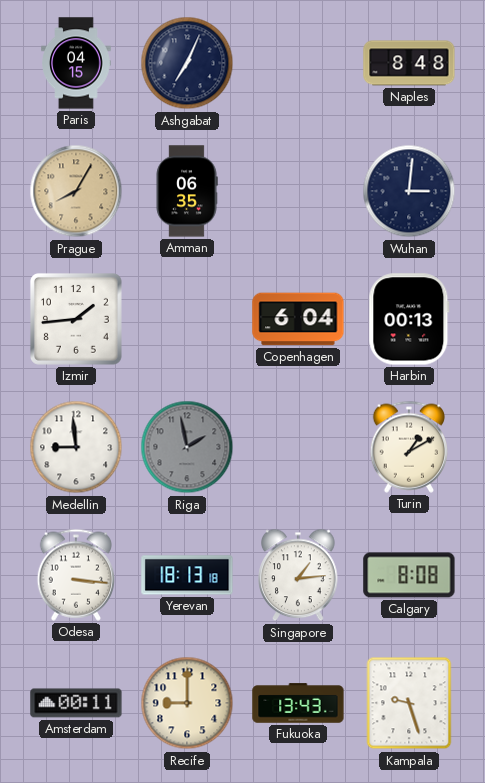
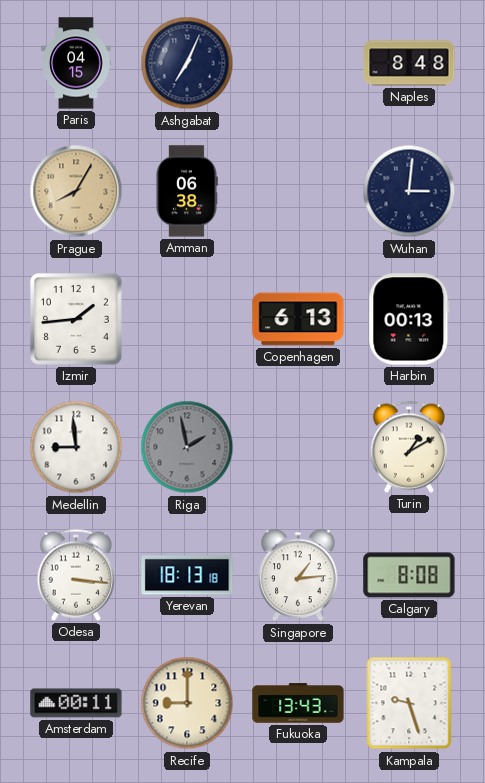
Amman: 06:35 -> 06:38 (187, 191)
Copenhagen: 6:04 -> 6:13 (298, 319)
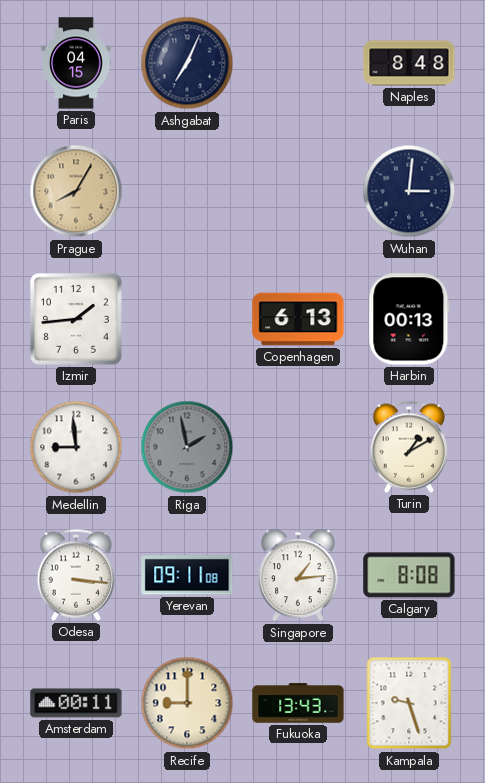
Amman: 06:38 -> none (187, 191)
Yerevan: 18:13 -> 09:11 (187, 575)
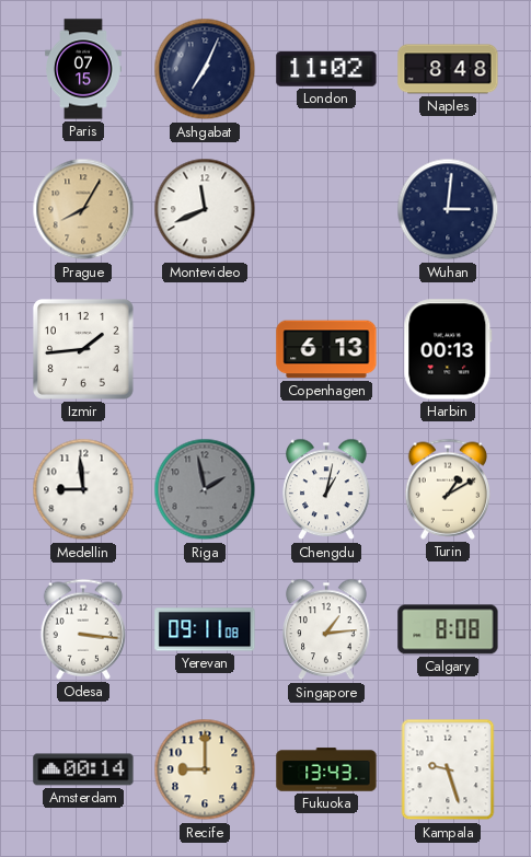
Paris: 04:15 -> 07:15 (83, 69)
London: none -> 11:02 (326, 69)
Montevideo: none -> 11:41 (205, 209)
Chengdu: none -> 1:02 (327, 489)
Amsterdam: 00:11 -> 00:14 (83, 769)
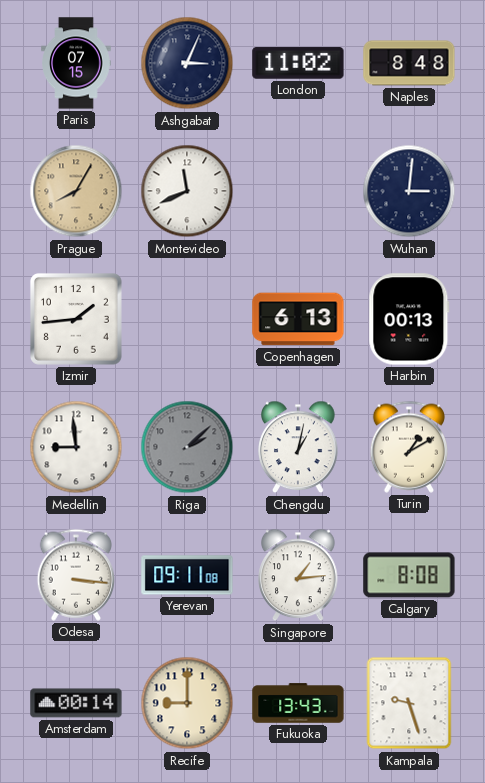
Ashgabat: 7:04 -> 3:04 (187, 63)
Riga: 1:58 -> 2:08 (187, 447)
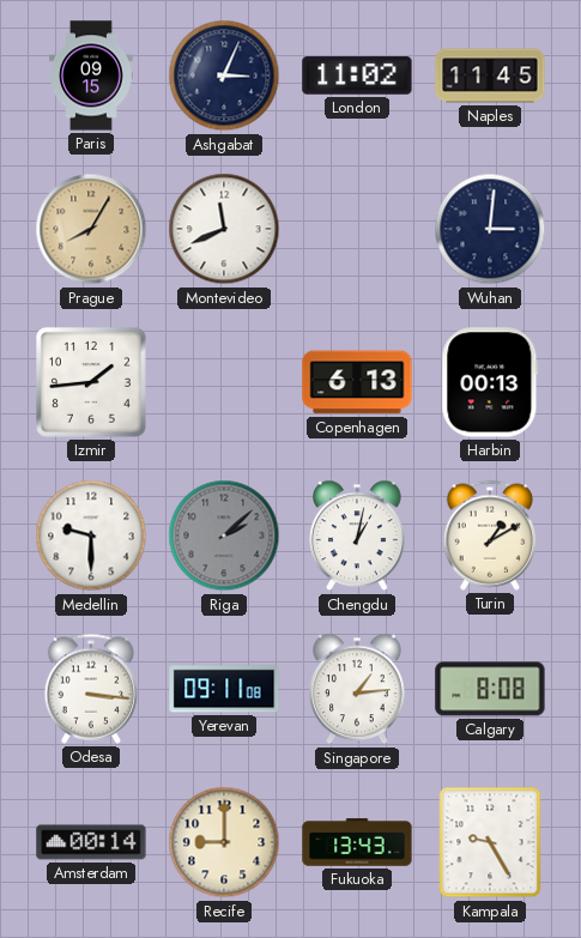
Paris: 07:15 -> 09:15 (91, 75)
Naples: 8:48 -> 11:45 (490, 75)
Medellin: 8:59 -> 9:30 (91, 535)
Kampala: 9:27 -> 9:25 (490, 842)
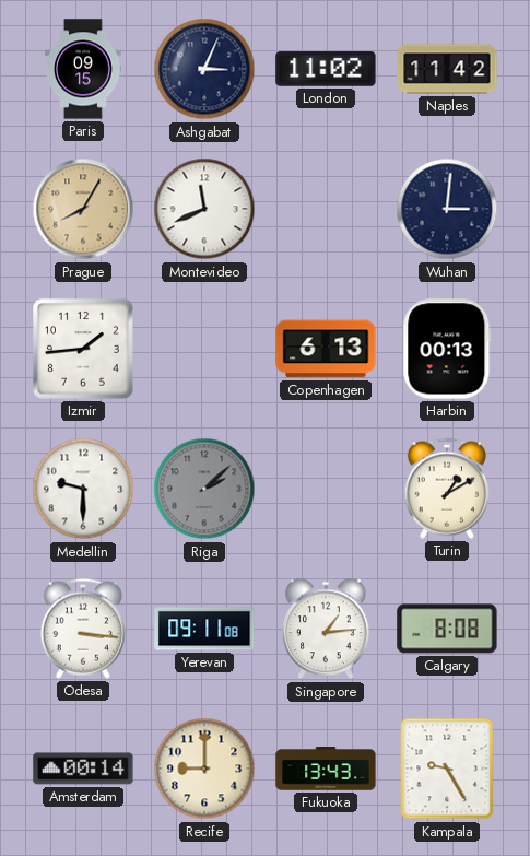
Naples: 11:45 -> 11:42 (447, 69)
Chengdu: 1:02 -> none (358, 535)
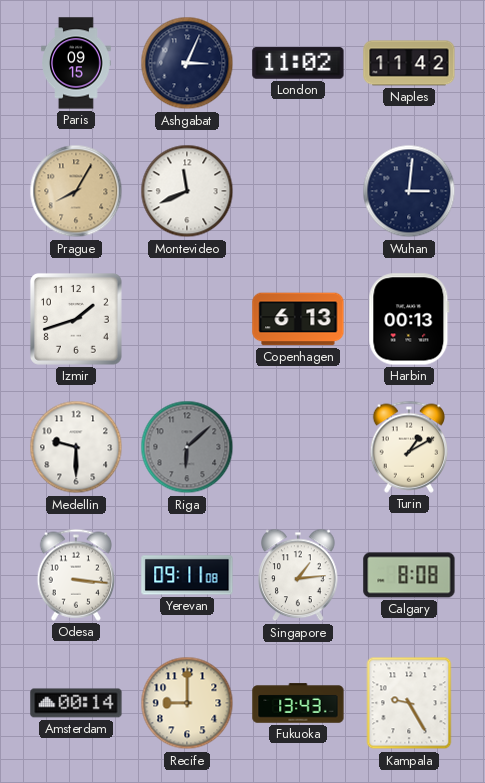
Izmir: 1:44 -> 1:42 (76, 319)
Riga: 2:08 -> 6:08 (187, 447)
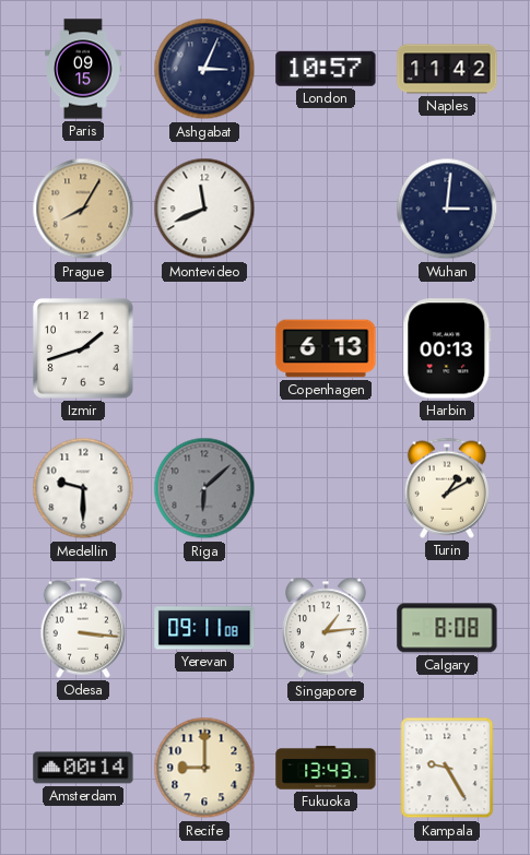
London: 11:02 -> 10:57 (326, 69)
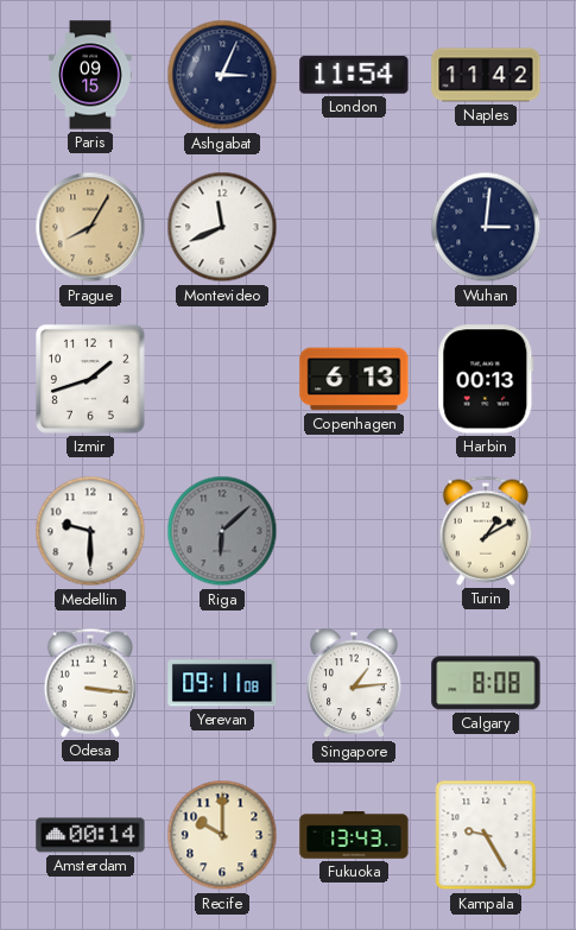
London: 10:57 -> 11:54 (354, 75)
Recife: 9:00 -> 10:00 (222, 835)
